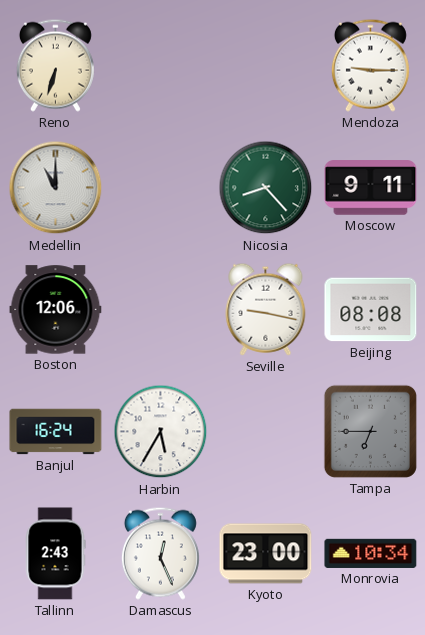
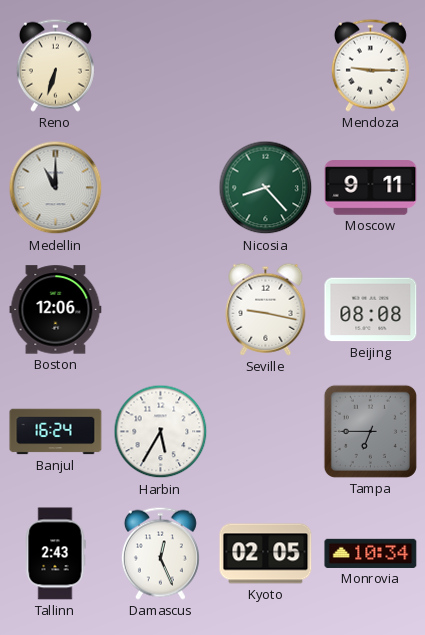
Kyoto: 23:00 -> 02:05 (266, 554)
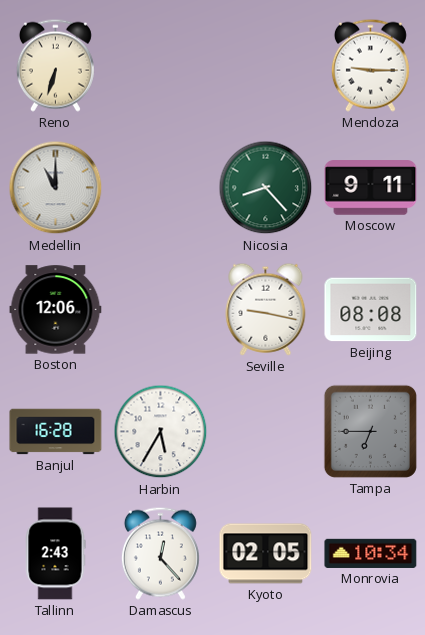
Banjul: 16:24 -> 16:28 (56, 432)
Damascus: 12:26 -> 12:23 (160, 553)
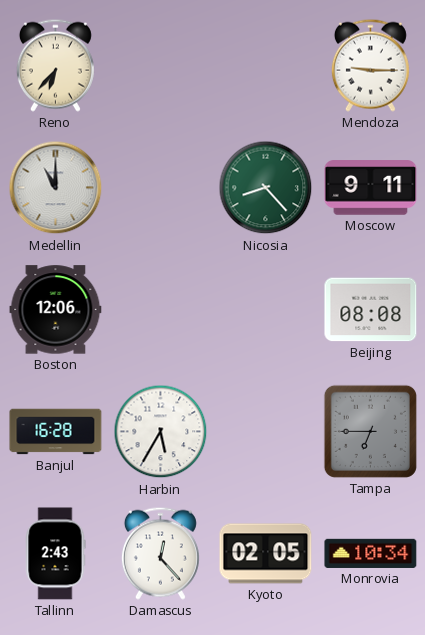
Reno: 6:33 -> 6:37 (55, 65)
Seville: 9:17 -> none (266, 309)
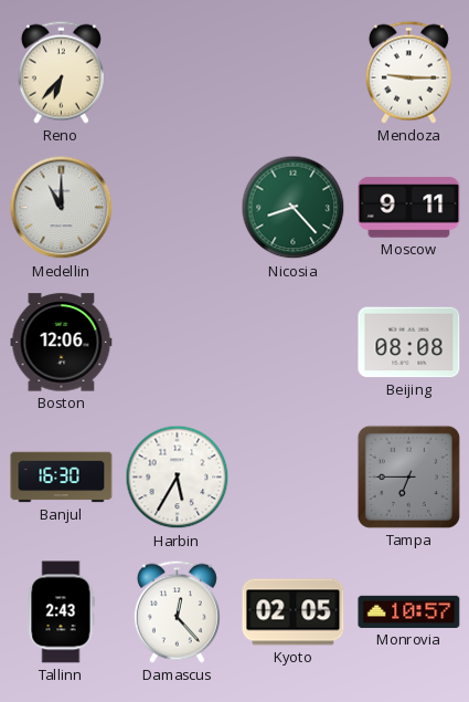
Banjul: 16:28 -> 16:30 (62, 478)
Monrovia: 10:34 -> 10:57 (409, 611)
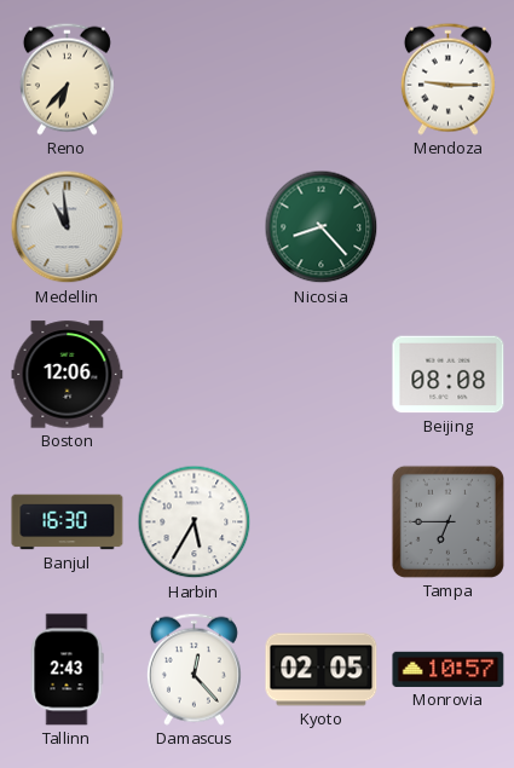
Medellin: 11:00 -> 10:59 (68, 227)
Moscow: 9:11 -> none (409, 208)
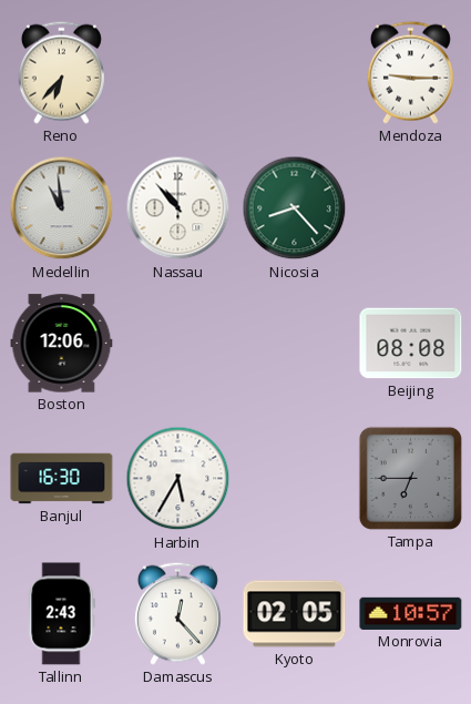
Nassau: none -> 10:53 (178, 208)
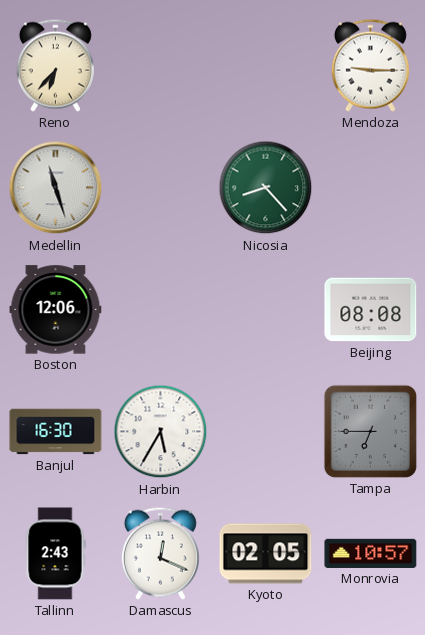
Medellin: 10:59 -> 11:27 (56, 188)
Nassau: 10:53 -> none (178, 208)
Damascus: 12:23 -> 12:19 (160, 553)
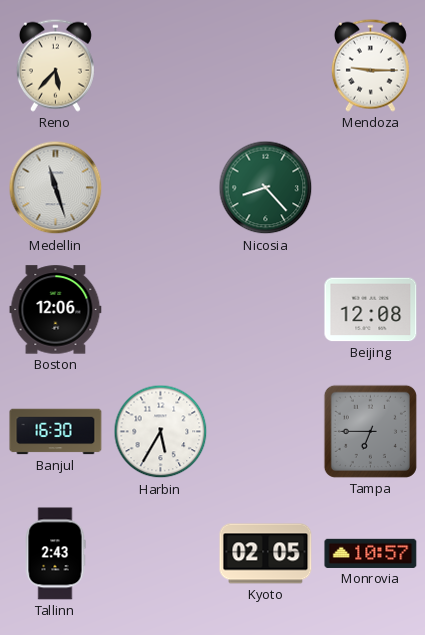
Reno: 6:37 -> 5:37 (55, 65)
Beijing: 08:08 -> 12:08 (371, 310)
Damascus: 12:19 -> none (160, 553)
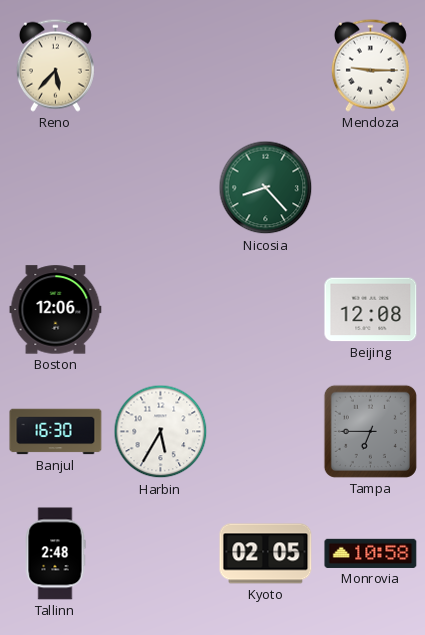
Medellin: 11:27 -> none (56, 188)
Tallinn: 2:43 -> 2:48 (55, 554)
Monrovia: 10:57 -> 10:58 (371, 553)
